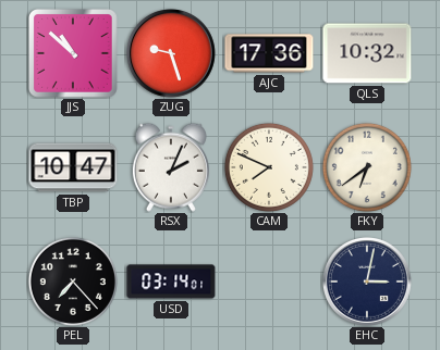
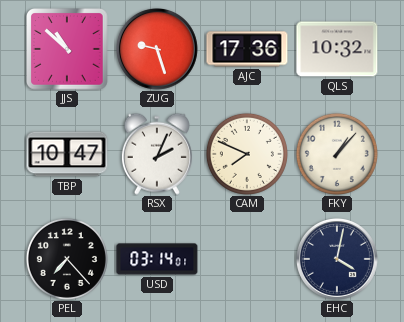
FKY: 6:39 -> 1:07 (337, 154)
EHC: 3:02 -> 4:02 (338, 260)
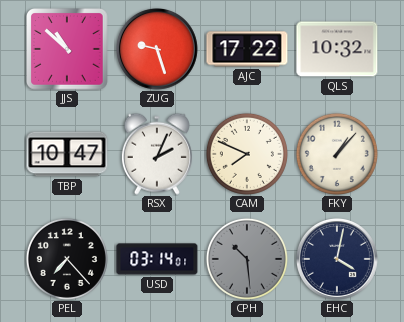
AJC: 17:36 -> 17:22 (247, 49)
CPH: none -> 10:29 (247, 259)
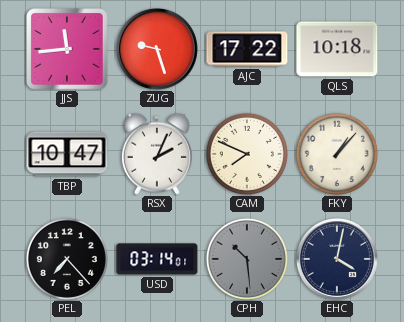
JJS: 10:52 -> 11:44 (68, 50)
QLS: 10:32 -> 10:18 (337, 49)
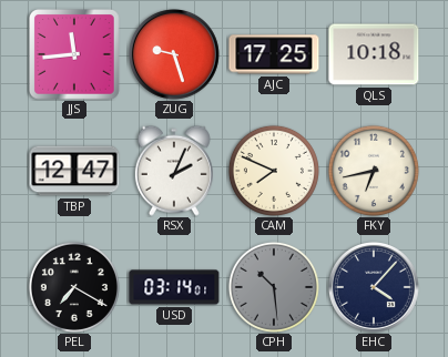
AJC: 17:22 -> 17:25 (274, 54)
TBP: 10:47 -> 12:47 (74, 171)
FKY: 1:07 -> 6:43 (374, 171)
PEL: 7:23 -> 7:20 (74, 287)
EHC: 4:02 -> 4:07 (375, 288)
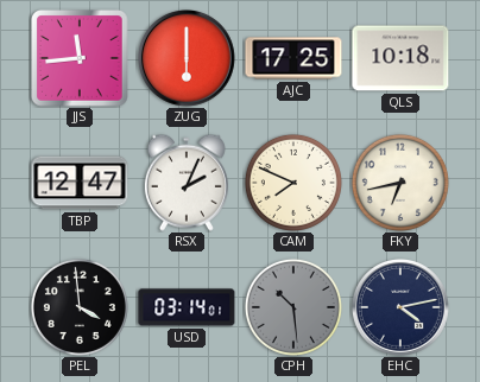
ZUG: 9:27 -> 6:00 (188, 59)
PEL: 7:20 -> 3:59 (80, 307)
EHC: 4:07 -> 4:13 (402, 308)
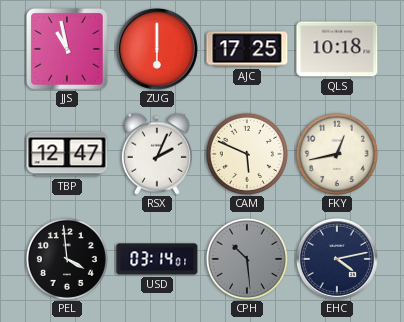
JJS: 11:44 -> 10:58 (68, 50)
CAM: 7:49 -> 5:49 (247, 154)
FKY: 6:43 -> 12:43 (337, 154)
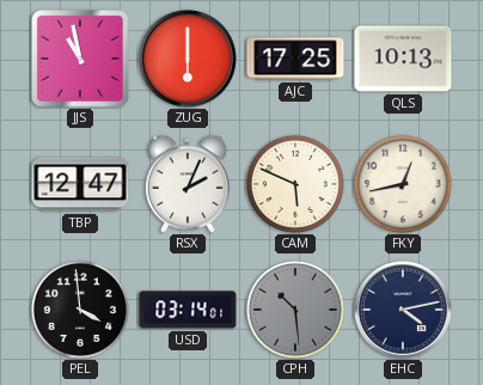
QLS: 10:18 -> 10:13 (403, 59)
